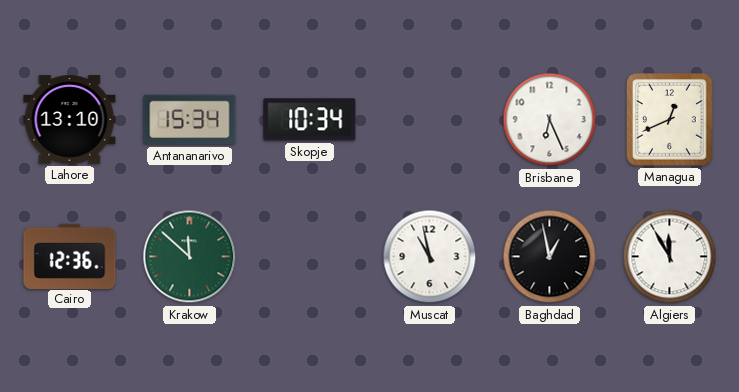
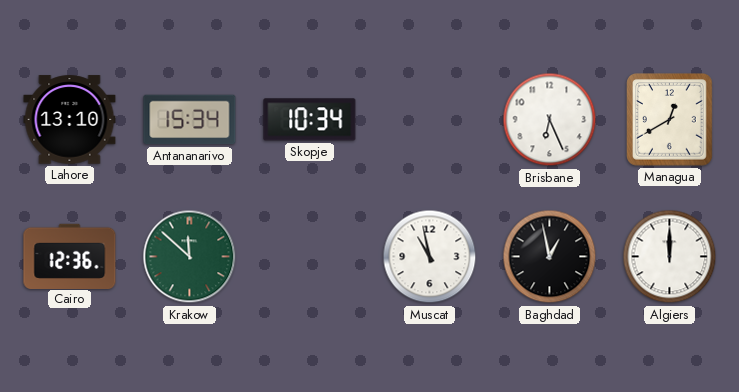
Managua: 12:41 -> 12:40 (670, 120)
Algiers: 11:55 -> 12:00 (670, 257)
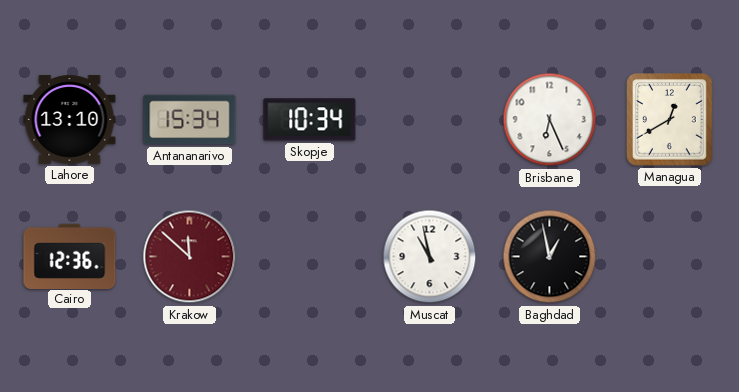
Krakow dial: green -> burgundy (190, 257)
Algiers: 12:00 -> none (670, 257)
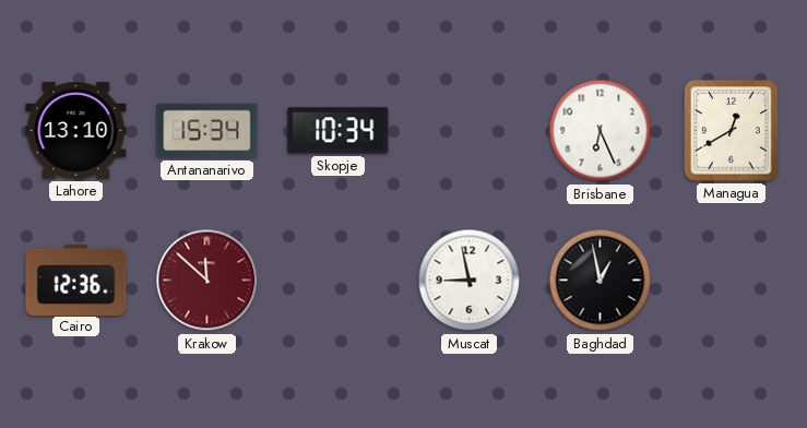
Muscat: 10:58 -> 8:58 (470, 281)
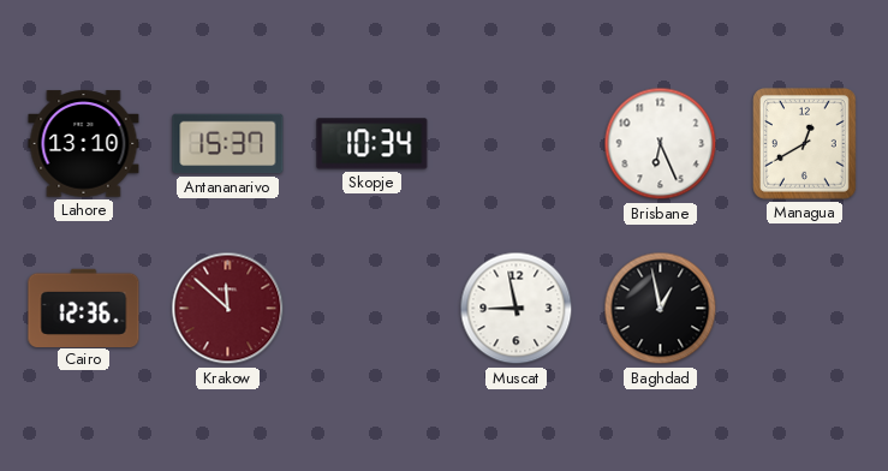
Antananarivo: 15:34 -> 15:37 (228, 144)
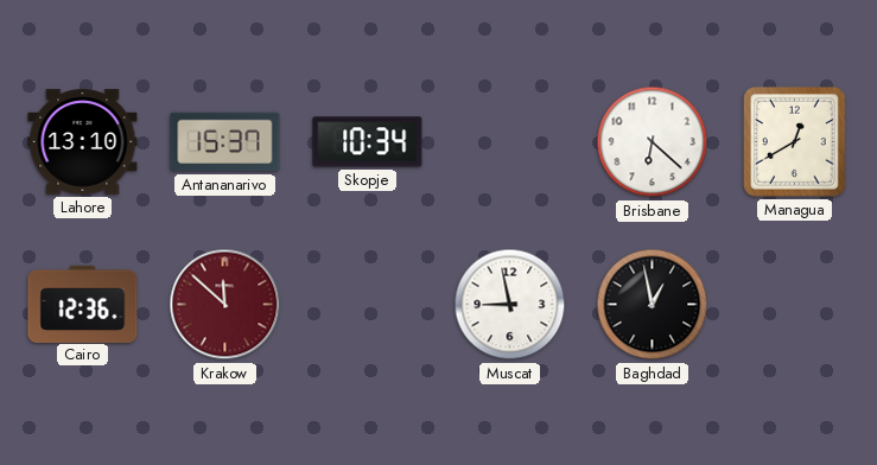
Brisbane: 6:26 -> 6:22 (653, 142)
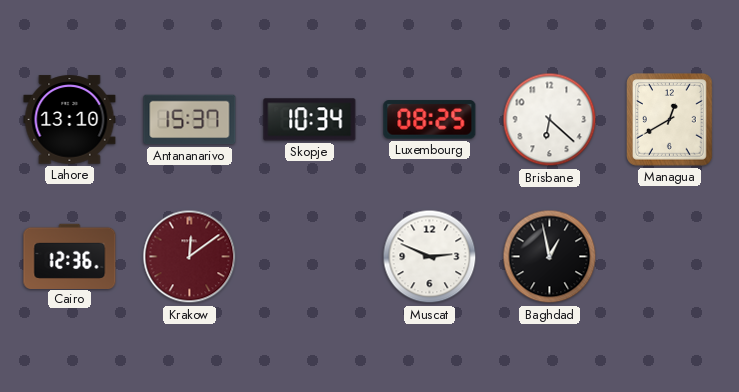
Luxembourg: none -> 08:25 (430, 120)
Krakow: 11:52 -> 12:09 (190, 257)
Muscat: 8:58 -> 2:49 (430, 257)
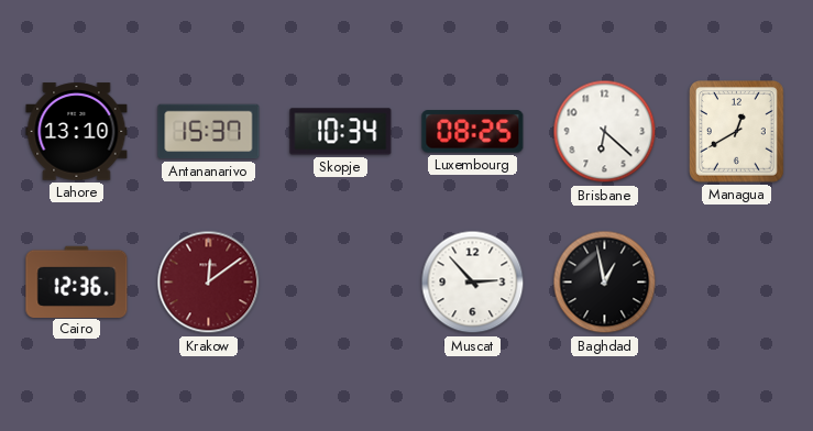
Muscat: 2:49 -> 2:53 (473, 283)
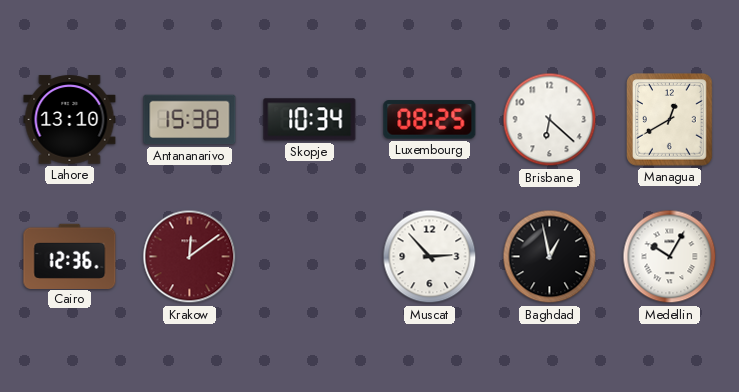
Antananarivo: 15:37 -> 15:38 (190, 120)
Medellin: none -> 10:05 (670, 257)
